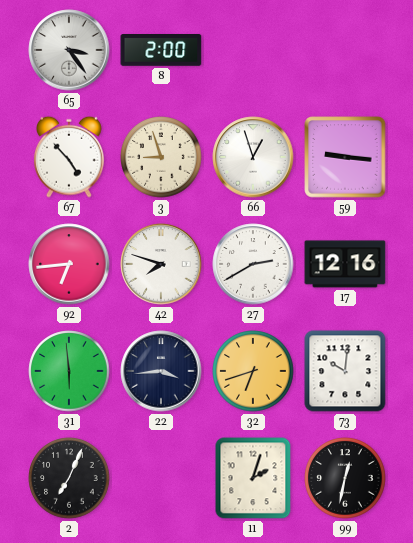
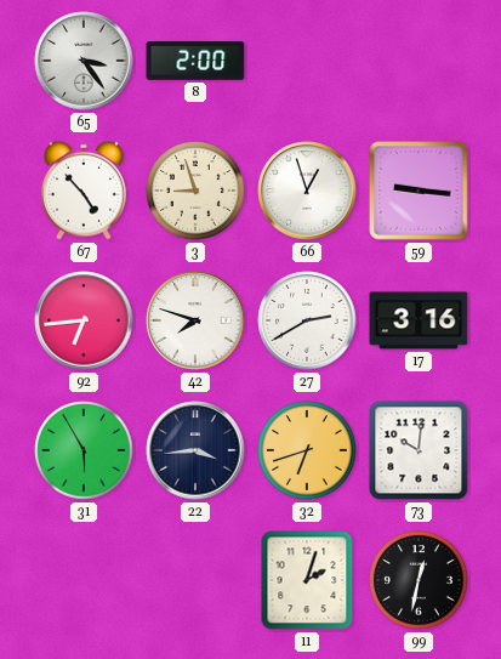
17: 12:16 -> 3:16 (419, 320)
31: 5:59 -> 5:55 (84, 450)
2: 7:04 -> none (69, 478)
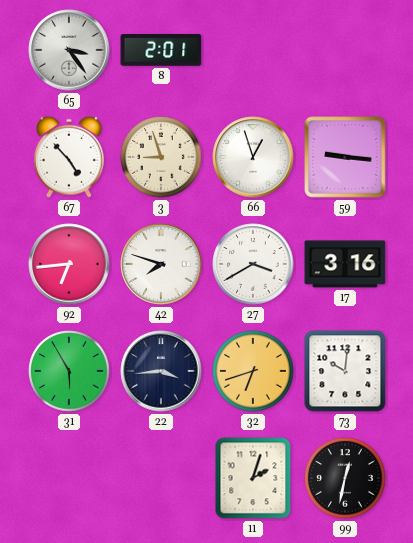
8: 2:00 -> 2:01 (161, 51)
27: 2:40 -> 3:40 (253, 264)
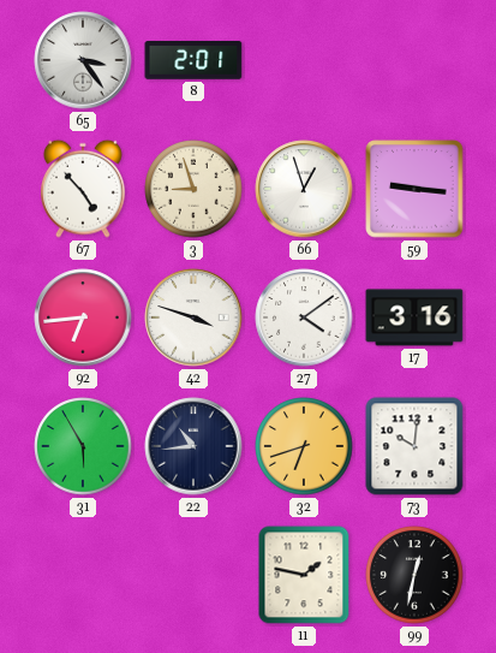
42: 7:48 -> 3:48 (193, 317)
27: 3:40 -> 4:09 (304, 317)
22: 3:44 -> 10:44 (193, 446)
11: 2:03 -> 1:47 (304, 575)
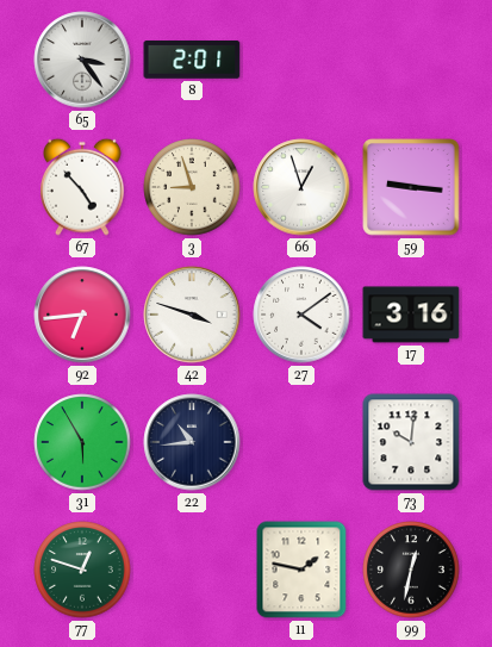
32: 6:42 -> none (304, 446)
77: none -> 12:48 (82, 570)
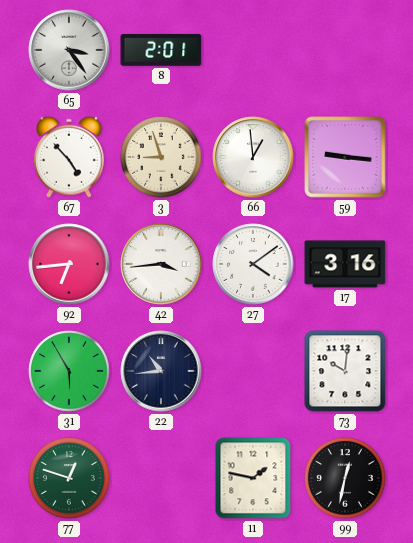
66: 12:57 -> 12:59 (253, 157)
42: 3:48 -> 3:44 (161, 264)
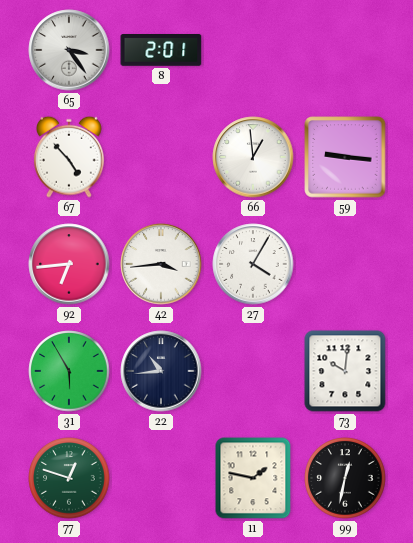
3: 8:57 -> none (161, 157)
27: 4:09 -> 4:05 (253, 264)
17: 3:16 -> none (345, 264)
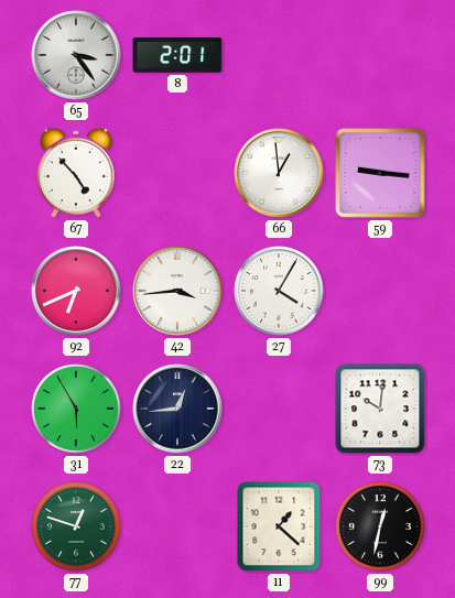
92: 6:44 -> 6:41 (76, 291)
22: 10:44 -> 12:44 (177, 409)
11: 1:47 -> 1:22 (279, 526)
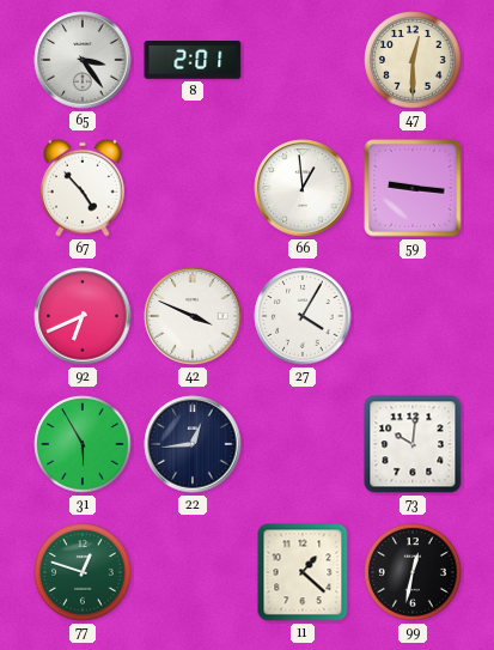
47: none -> 12:30 (413, 60)
42: 3:44 -> 3:49 (193, 316)
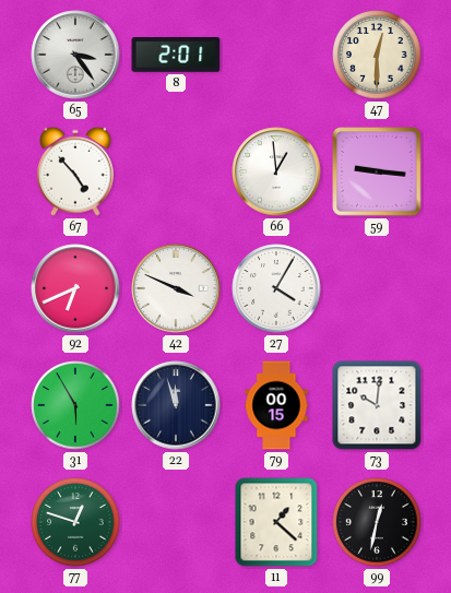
22: 12:44 -> 11:57 (176, 405)
79: none -> 00:15 (276, 405)
